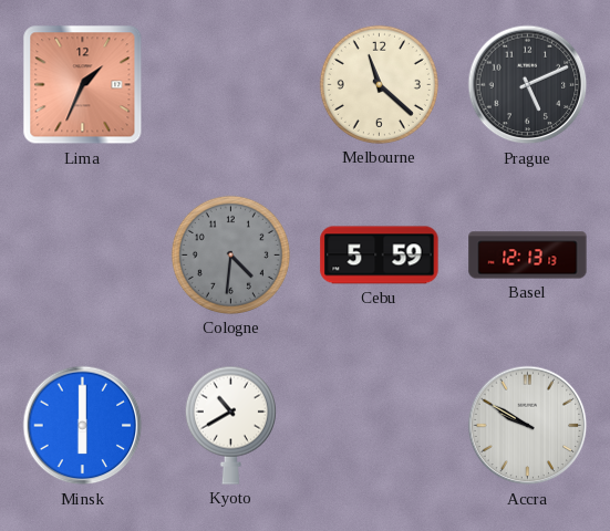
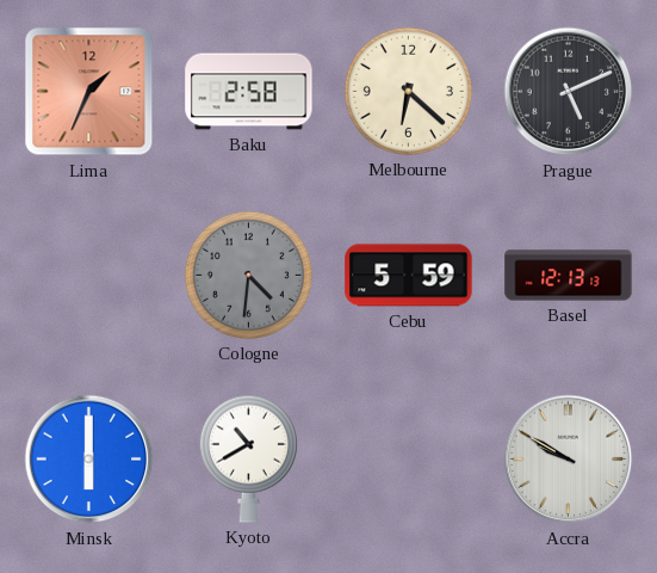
Baku: none -> 2:58 (249, 92)
Melbourne: 11:22 -> 6:22 (408, 91)
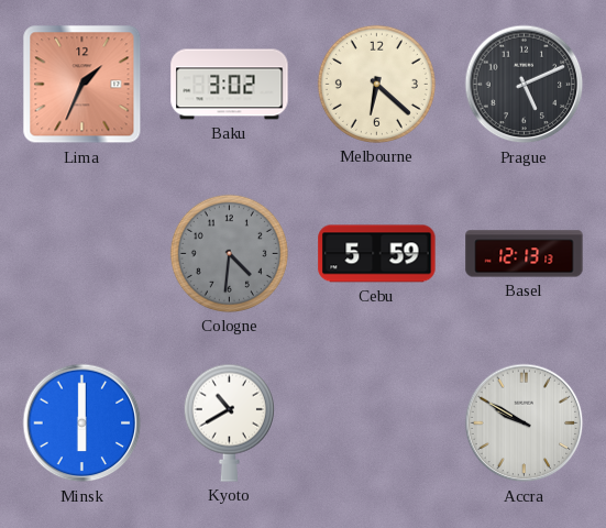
Baku: 2:58 -> 3:02 (230, 85)
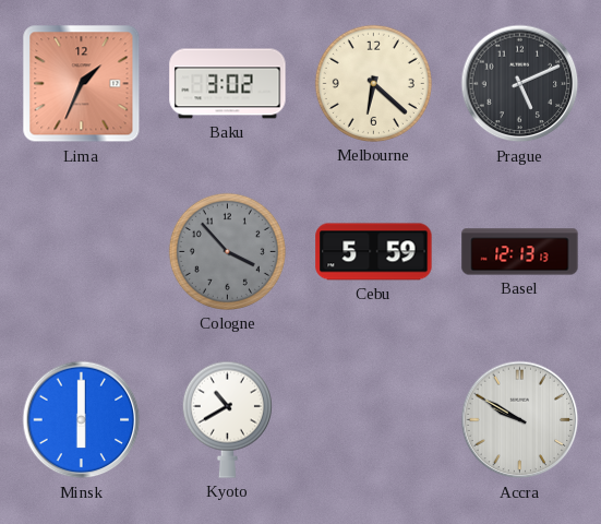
Cologne: 4:31 -> 3:53 (227, 251)
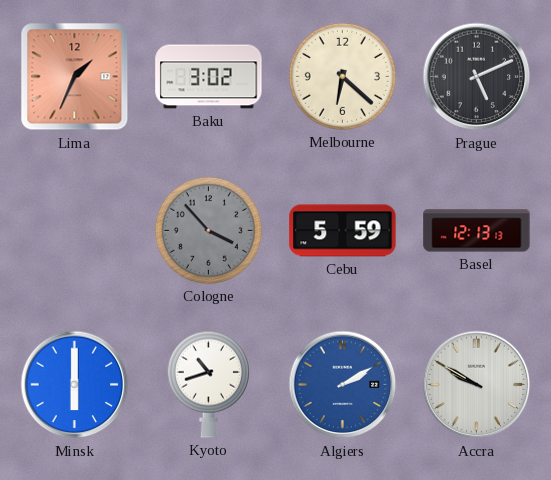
Kyoto: 10:40 -> 10:42 (208, 384)
Algiers: none -> 2:10 (343, 385)
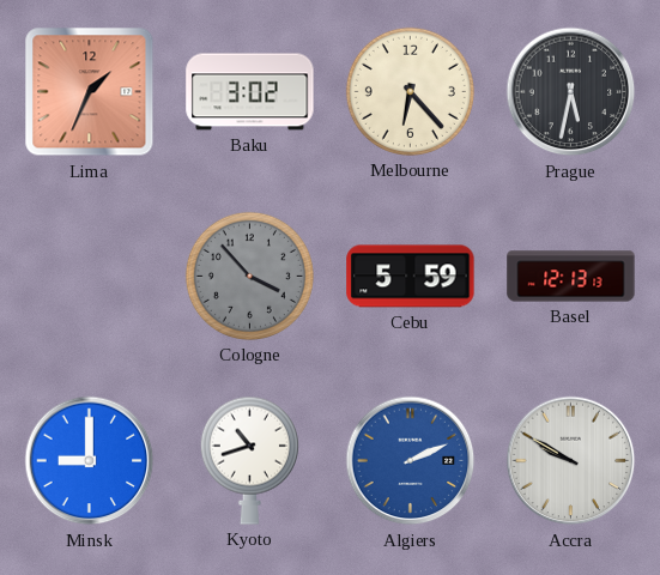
Melbourne: 6:22 -> 6:23 (410, 91)
Prague: 5:11 -> 5:32 (571, 92)
Minsk: 6:00 -> 9:00 (90, 461)
Algiers: 2:10 -> 2:11 (411, 461)
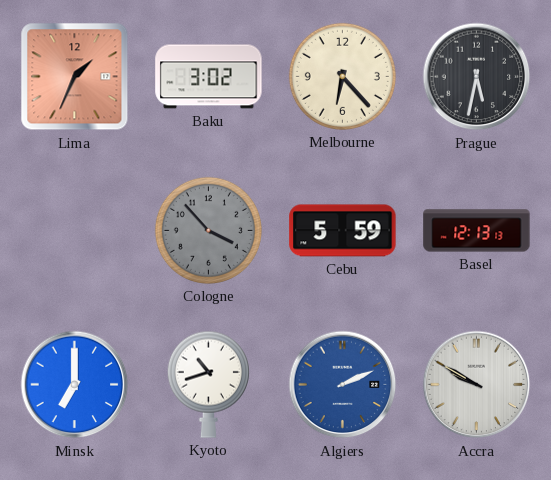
Minsk: 9:00 -> 7:00 (75, 385)
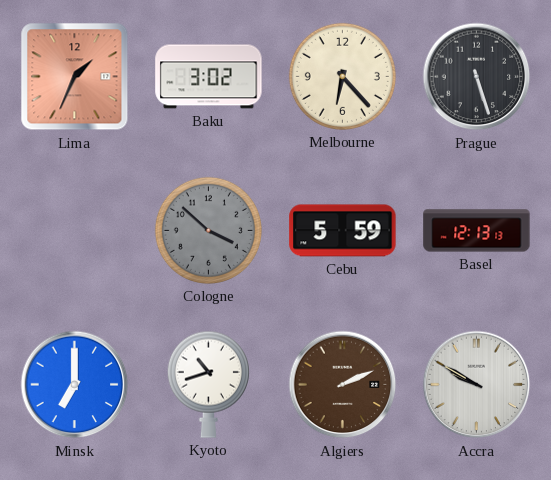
Prague: 5:32 -> 5:27 (477, 77)
Cologne: 3:53 -> 3:52 (208, 230)
Algiers dial: blue -> brown (343, 385)
